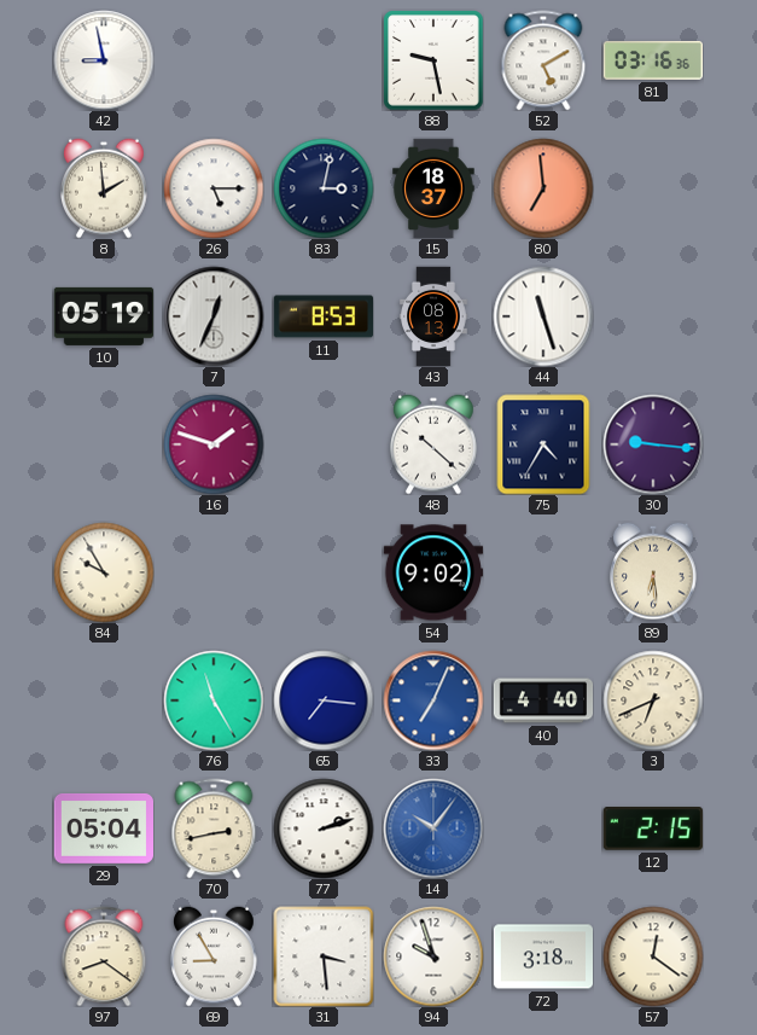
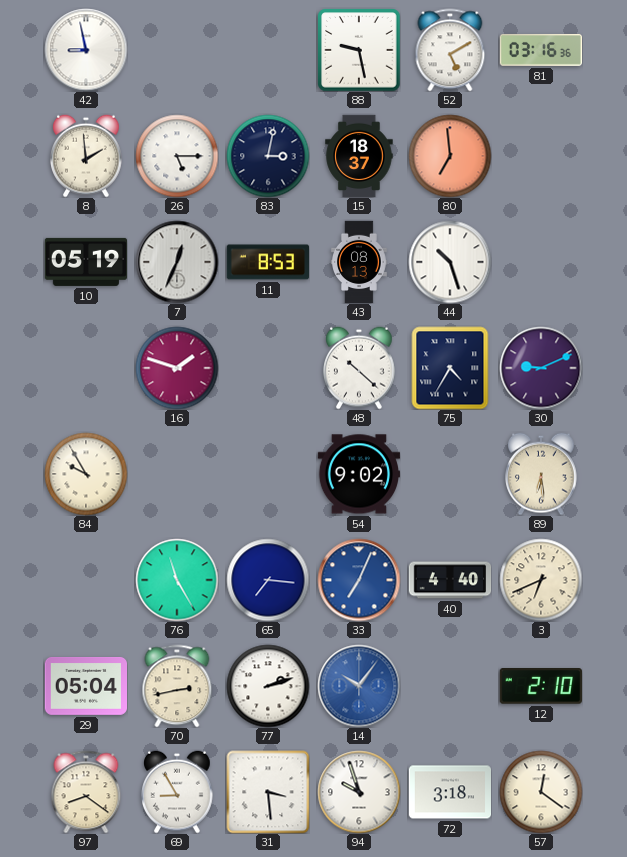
44: 11:27 -> 10:27 (450, 262)
30: 9:16 -> 9:11 (541, 368)
12: 2:15 -> 2:10 (541, 687)
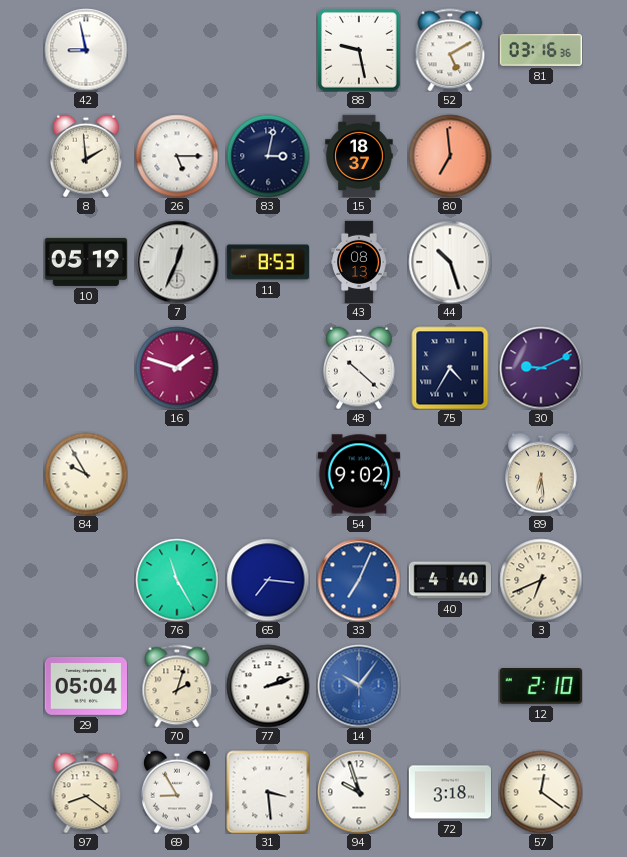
70: 2:43 -> 2:03 (177, 686)
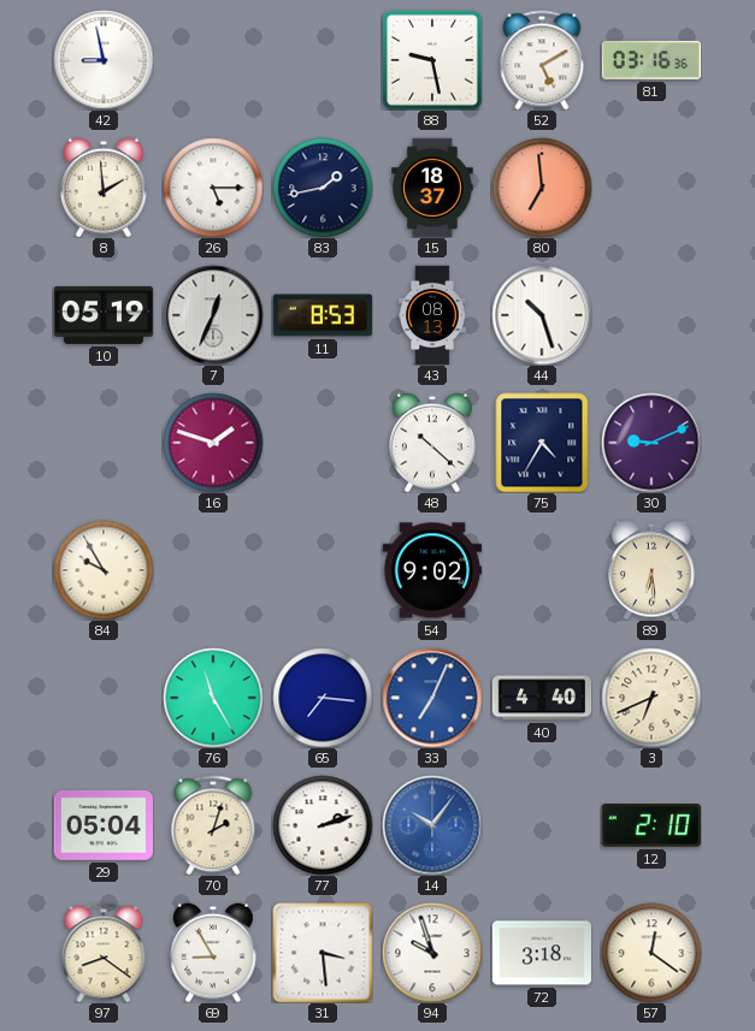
83: 3:02 -> 1:43 (323, 188)
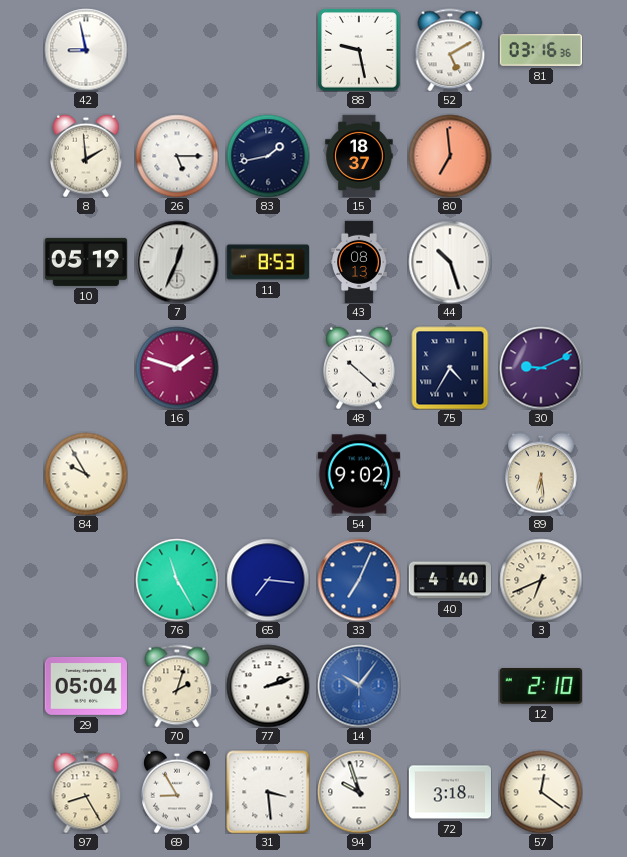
97: 8:21 -> 8:25 (86, 792)
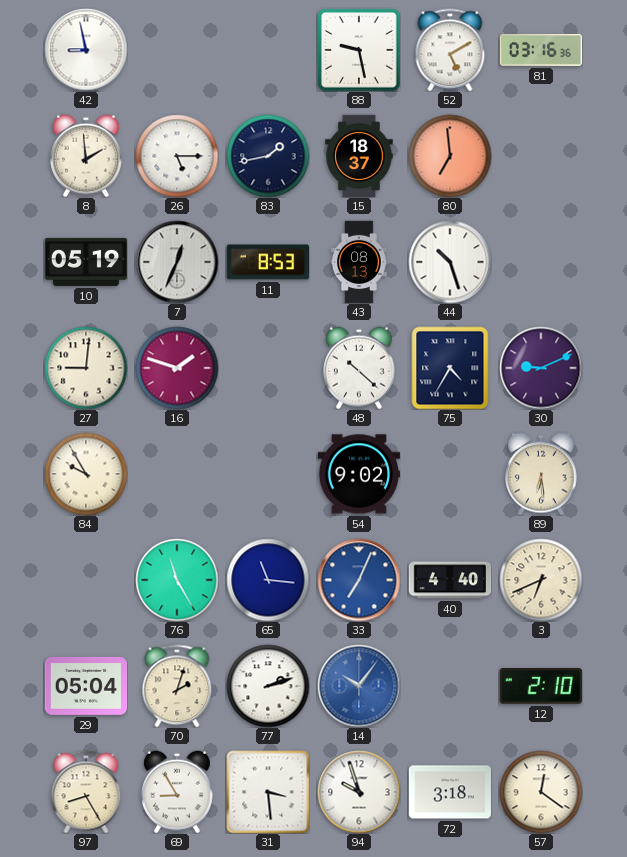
27: none -> 9:01 (86, 368)
65: 7:16 -> 11:16 (268, 580)
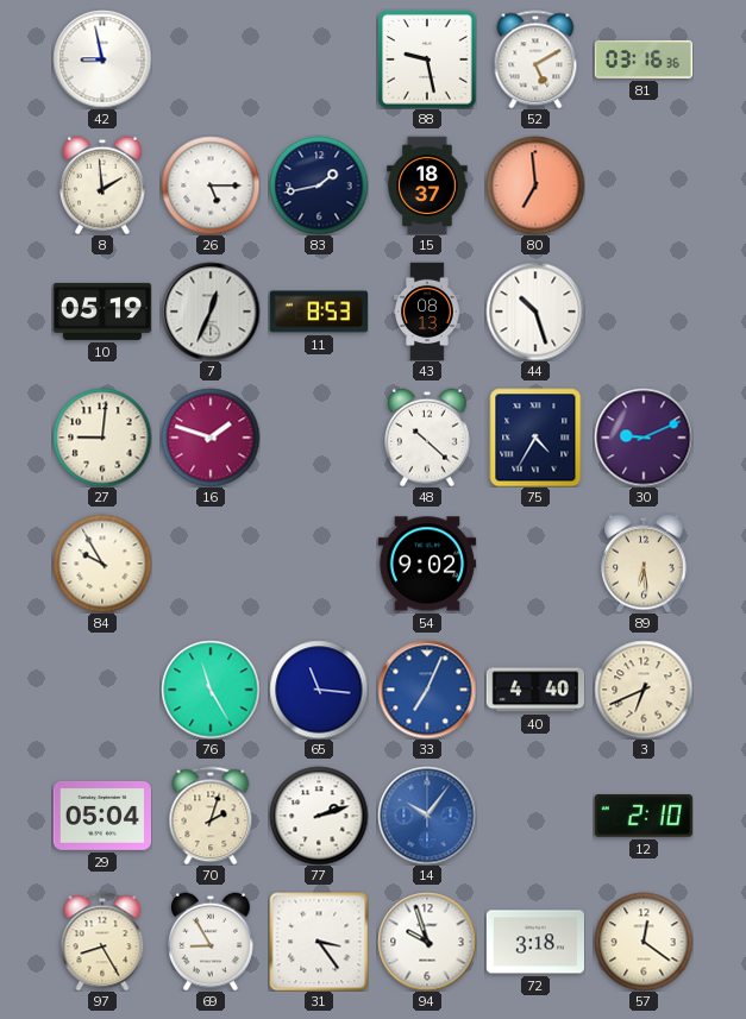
31: 3:29 -> 3:24 (319, 942)
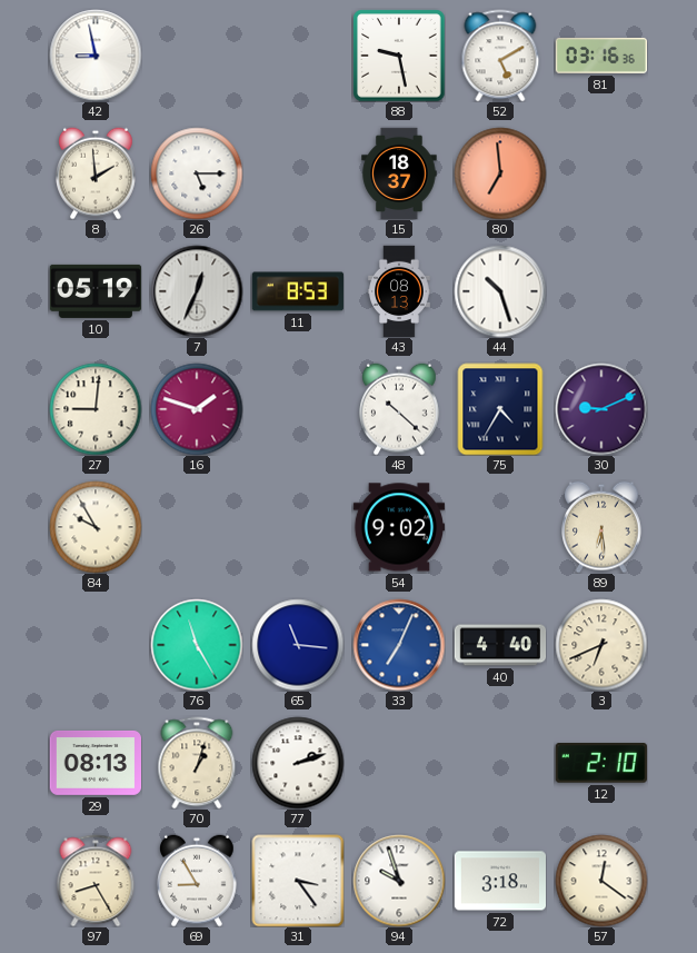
83: 1:43 -> none (319, 185)
29: 05:04 -> 08:13 (94, 763)
70: 2:03 -> 1:03 (197, 763)
14: 10:06 -> none (427, 816)
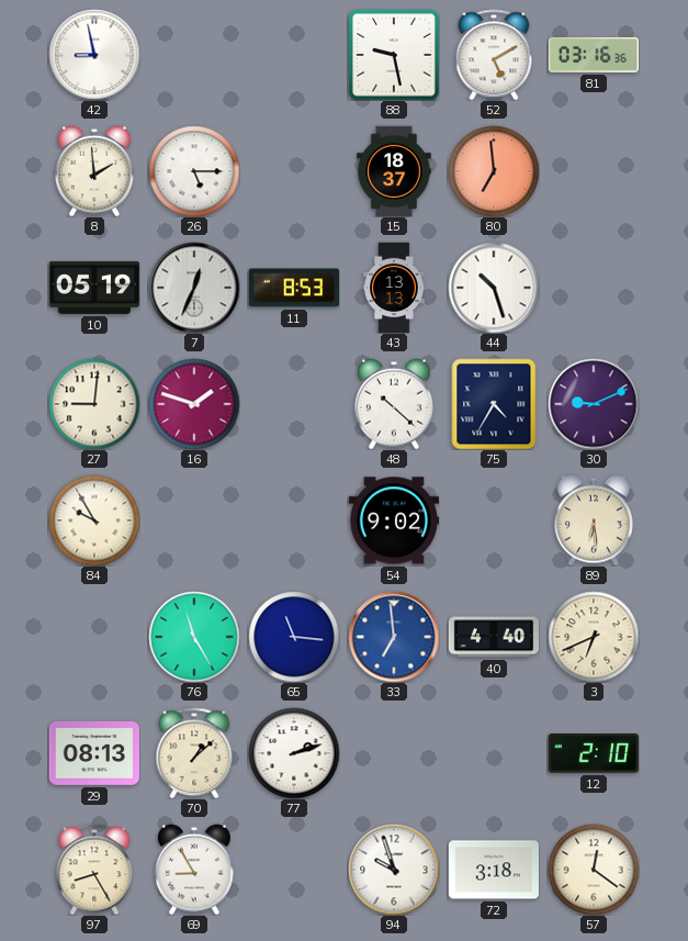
43: 08:13 -> 13:13 (394, 288)
33: 7:04 -> 6:59 (394, 637)
70: 1:03 -> 1:08 (194, 753)
31: 3:24 -> none (298, 881)
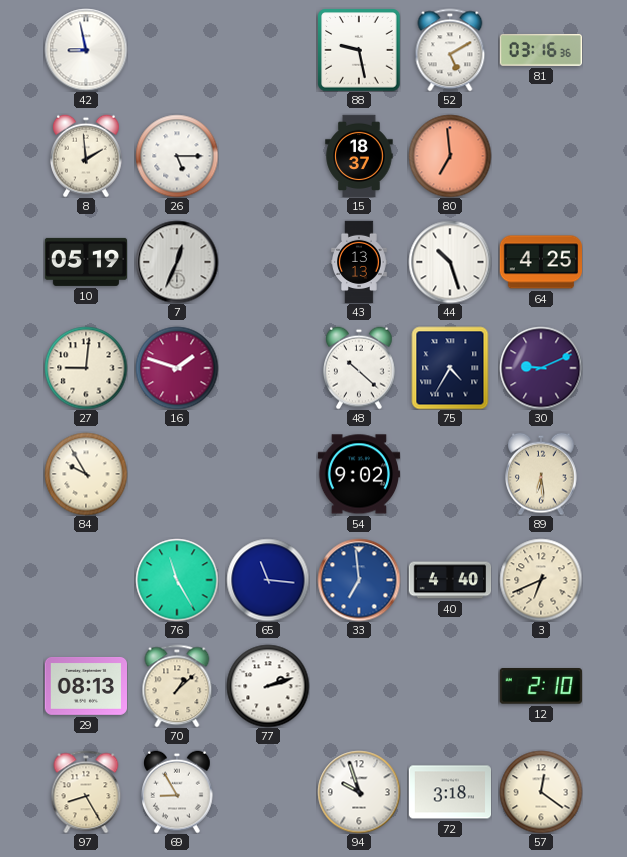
11: 8:53 -> none (293, 288)
64: none -> 4:25 (540, 262)
